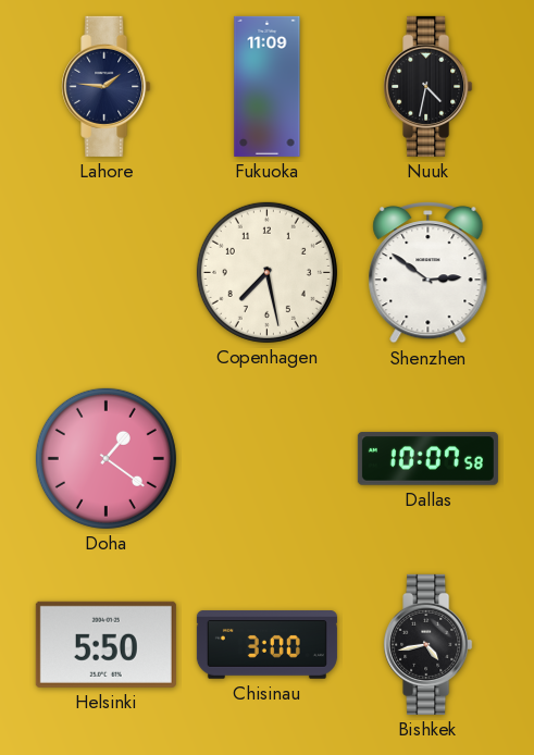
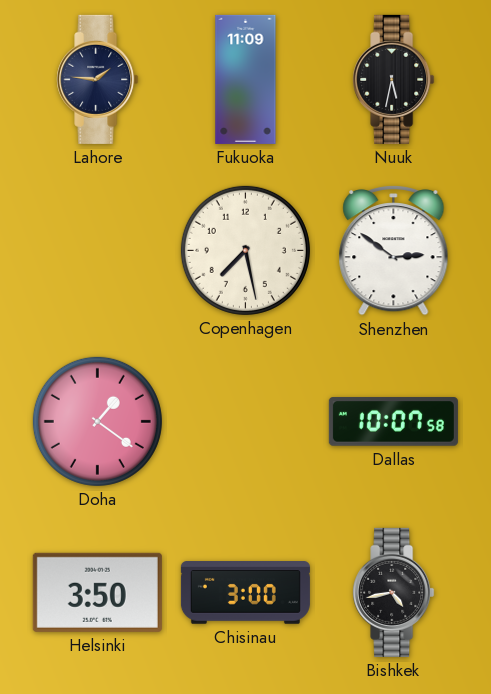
Nuuk: 4:32 -> 5:32 (394, 79)
Helsinki: 5:50 -> 3:50 (97, 592)
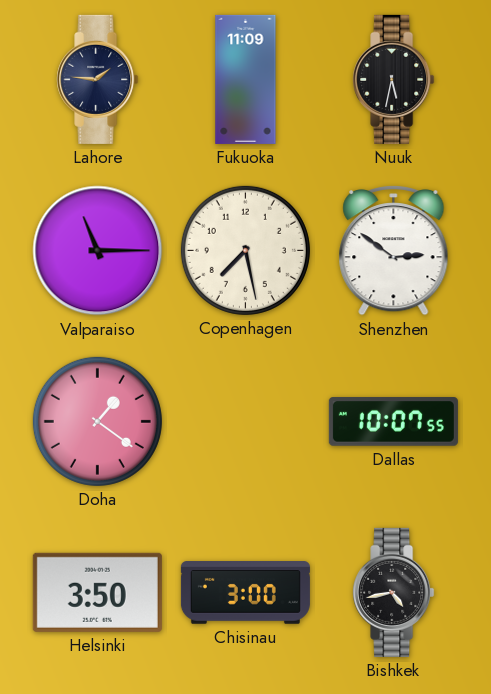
Valparaiso: none -> 11:15 (98, 251)
Dallas: 10:07:58 -> 10:07:55 (393, 422)
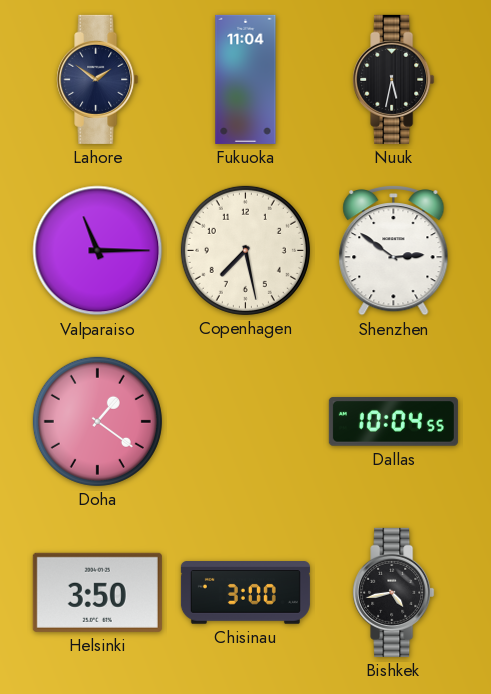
Lahore: 1:46 -> 1:51 (98, 79)
Fukuoka: 11:09 -> 11:04 (246, 79)
Dallas: 10:07 -> 10:04 (393, 422)
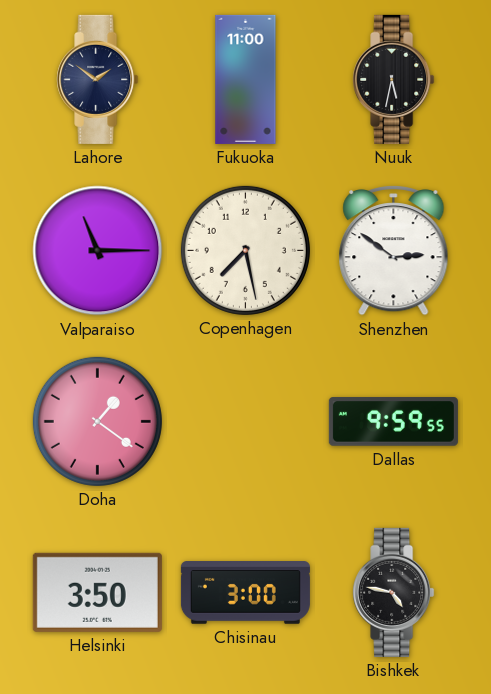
Fukuoka: 11:04 -> 11:00 (246, 79)
Dallas: 10:04 -> 9:59 (393, 422)
Bishkek: 4:43 -> 4:47 (394, 592)
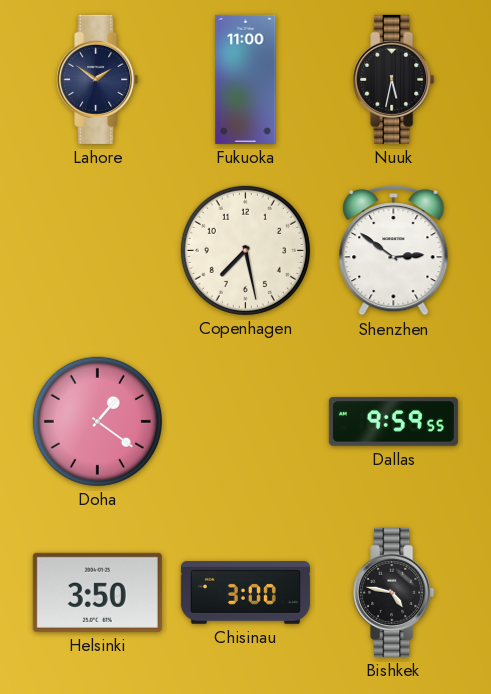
Valparaiso: 11:15 -> none (98, 251)
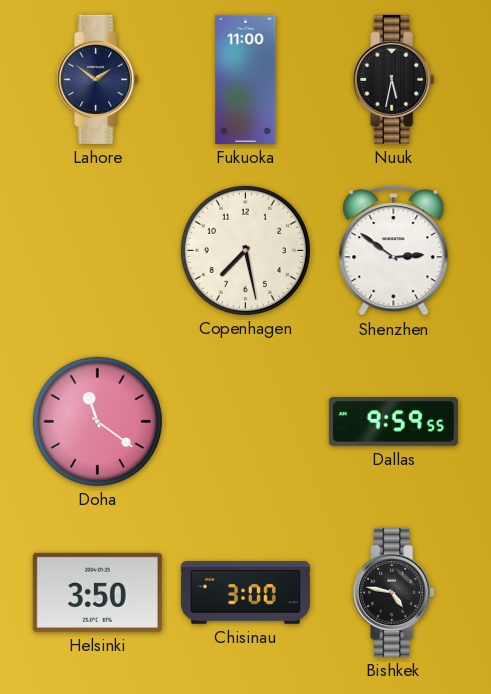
Doha: 1:21 -> 11:21 (97, 421)
